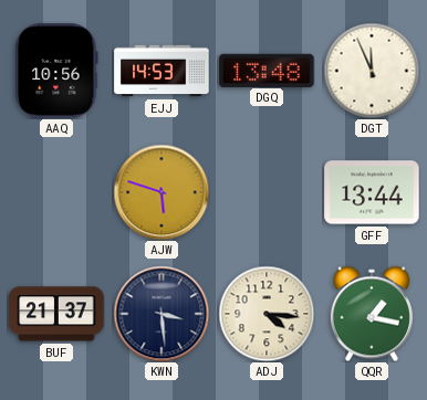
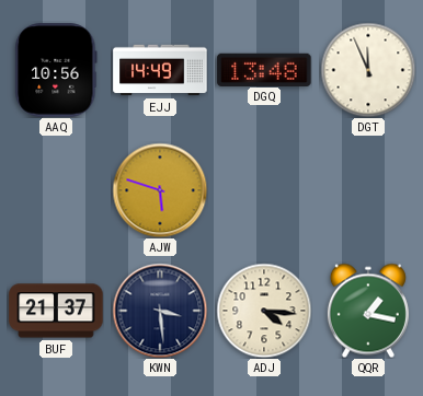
EJJ: 14:53 -> 14:49 (160, 70)
GFF: 13:44 -> none (372, 192)
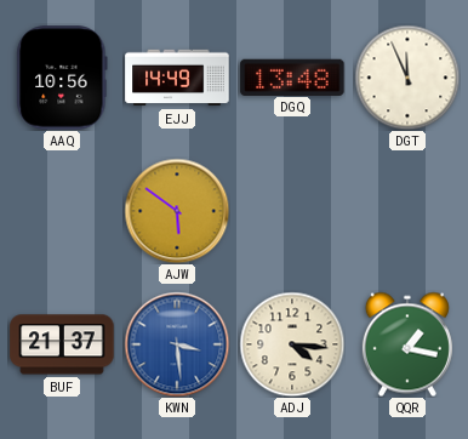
AJW: 5:48 -> 5:51 (177, 211)
KWN dial: navy -> blue (177, 344)
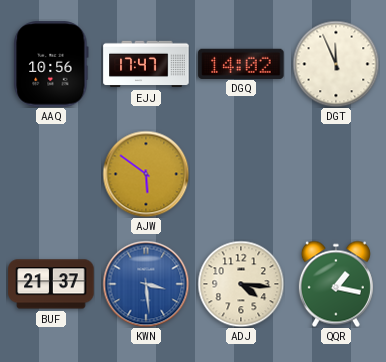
EJJ: 14:49 -> 17:47 (146, 64)
DGQ: 13:48 -> 14:02 (241, 63)
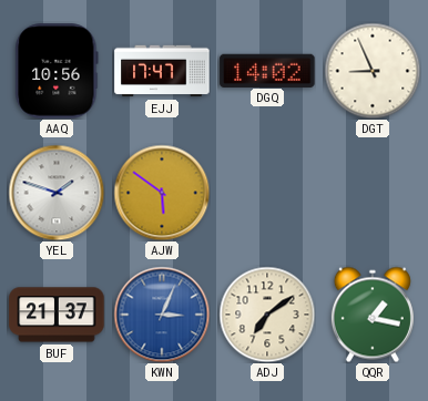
DGT: 11:56 -> 8:56 (373, 71)
YEL: none -> 1:48 (57, 193)
KWN: 3:29 -> 3:04 (162, 315)
ADJ: 4:16 -> 7:09 (267, 315)
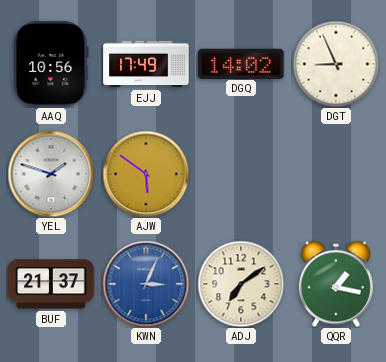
EJJ: 17:47 -> 17:49 (146, 64)
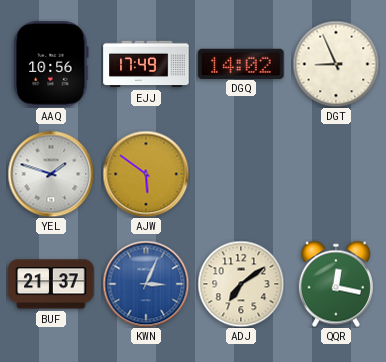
QQR: 1:17 -> 12:17 (336, 284)
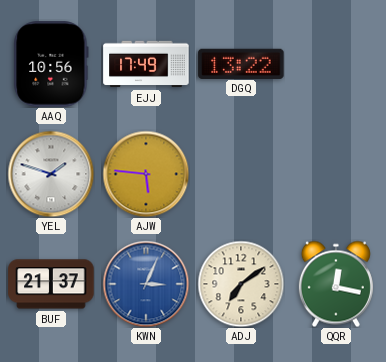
DGQ: 14:02 -> 13:22 (241, 63)
DGT: 8:56 -> none (336, 64)
AJW: 5:51 -> 5:46 (146, 174)
